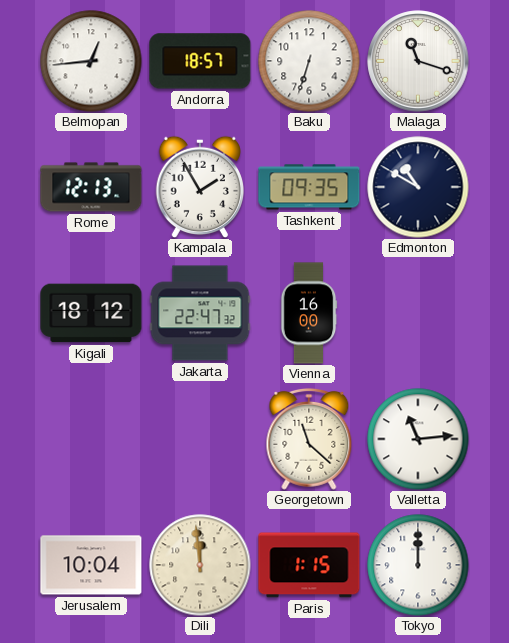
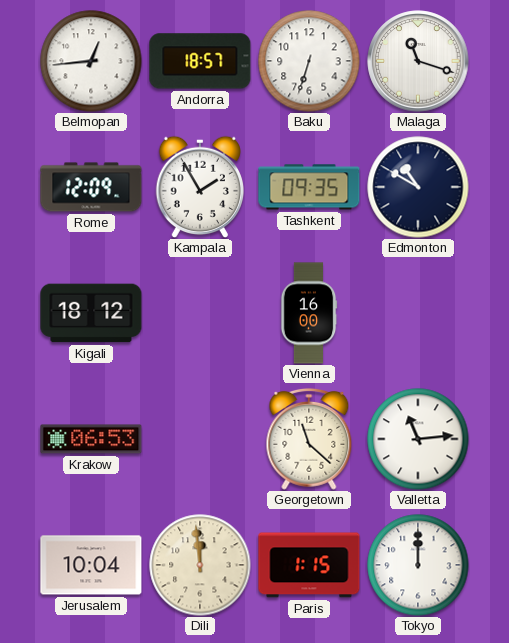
Rome: 12:13 -> 12:09 (91, 187)
Jakarta: 22:47 -> none (200, 313)
Krakow: none -> 06:53 (91, 439)
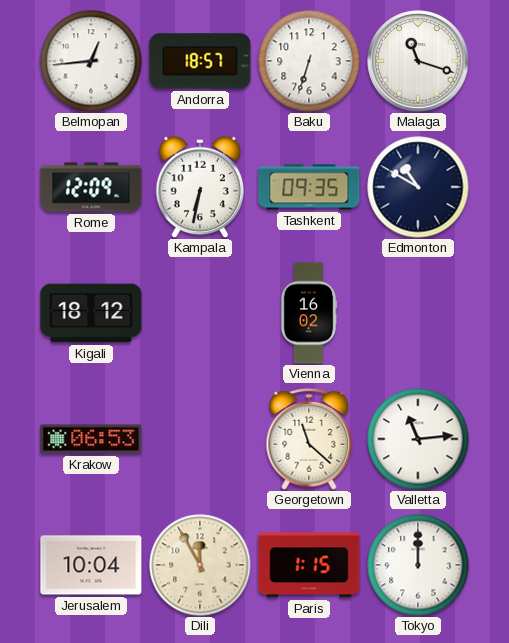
Kampala: 1:55 -> 6:32 (199, 186)
Vienna: 16:00 -> 16:02 (309, 313)
Dili: 11:59 -> 11:55 (200, 565)
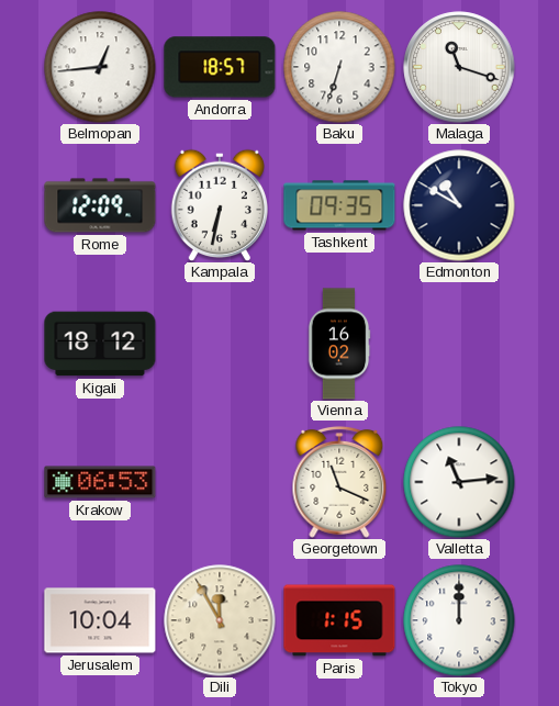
Georgetown: 11:22 -> 11:19 (339, 482)
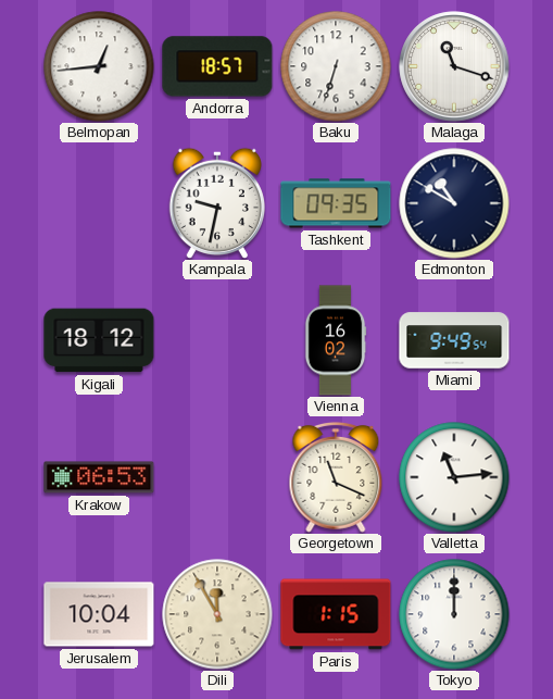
Rome: 12:09 -> none (100, 205)
Kampala: 6:32 -> 9:32 (216, 202)
Miami: none -> 9:49 (454, 340)
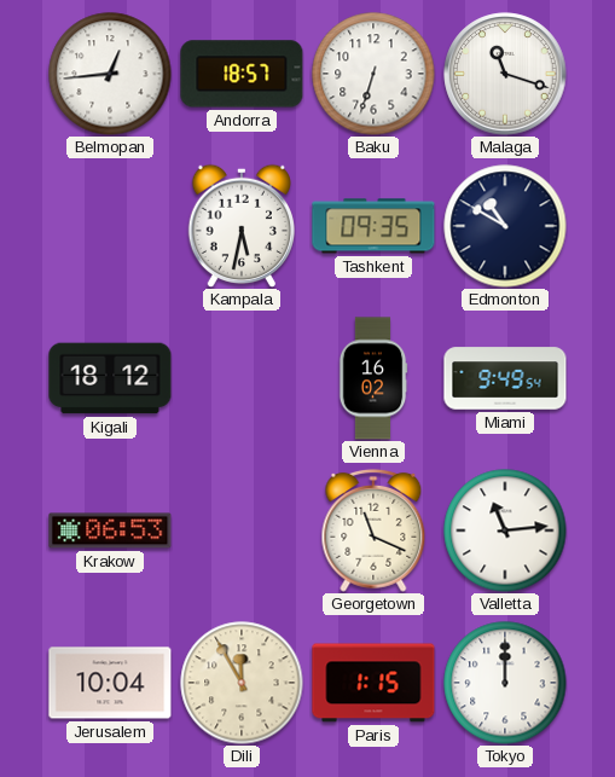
Kampala: 9:32 -> 5:32 (240, 225)
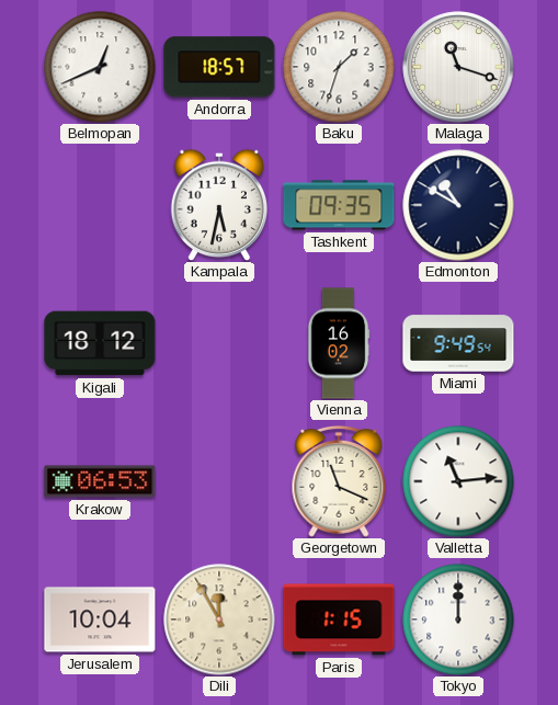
Belmopan: 12:44 -> 12:41 (100, 67)
Baku: 6:33 -> 1:33 (339, 67)
